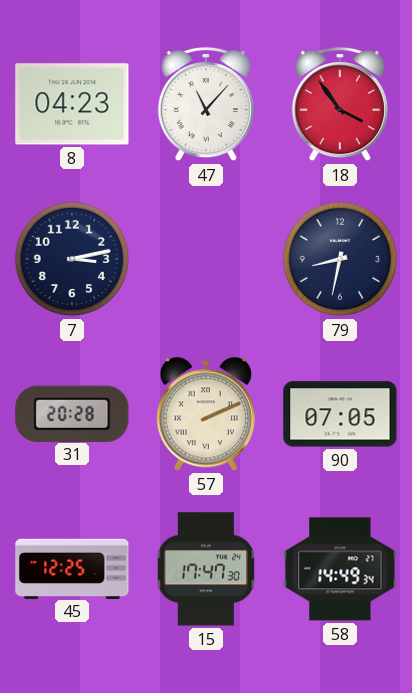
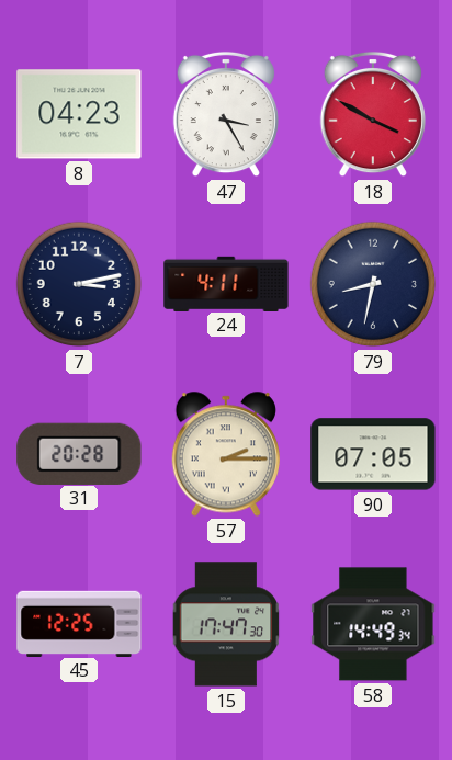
47: 11:07 -> 3:25 (226, 114)
18: 3:54 -> 3:50 (373, 114)
24: none -> 4:11 (226, 283)
57: 2:11 -> 2:15 (226, 454)
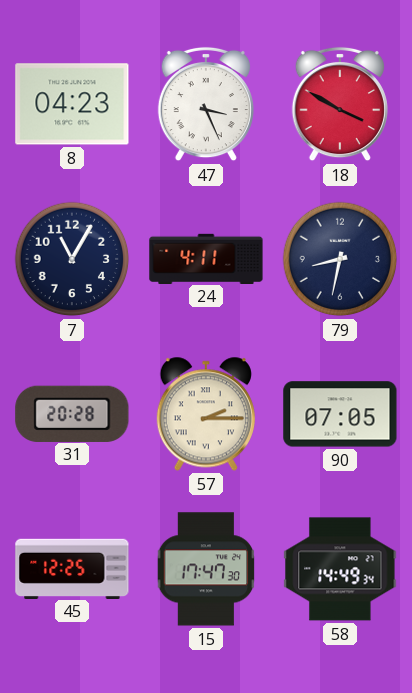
47: 3:25 -> 3:26 (206, 104)
7: 3:13 -> 11:05 (72, 259)
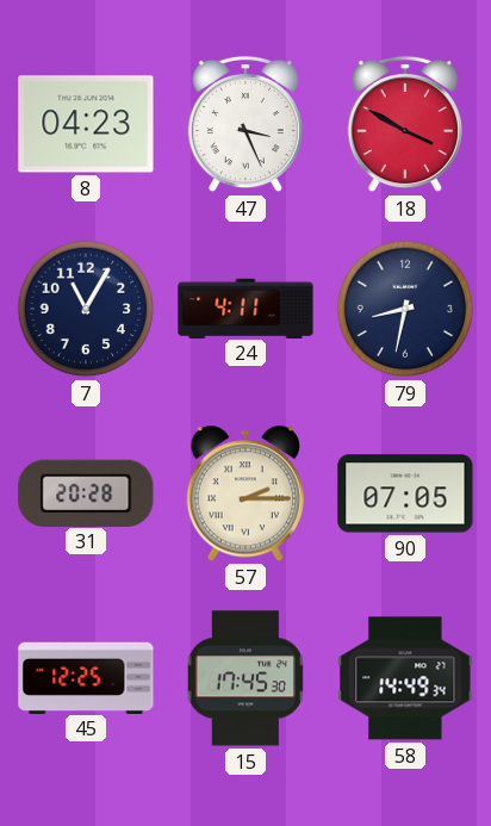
15: 17:47 -> 17:45 (245, 678)
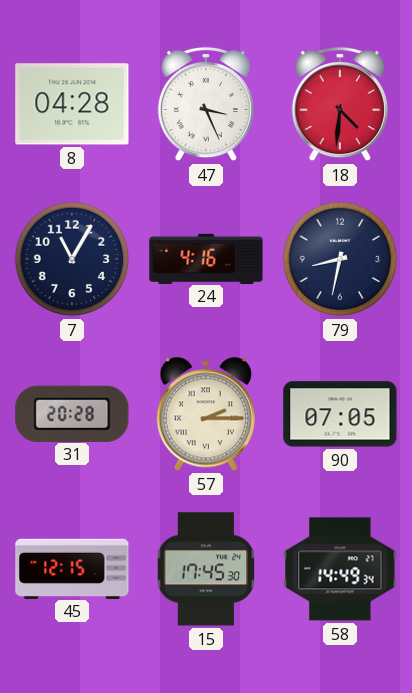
8: 04:23 -> 04:28 (72, 104)
18: 3:50 -> 4:31 (340, 104)
24: 4:11 -> 4:16 (206, 258)
45: 12:25 -> 12:15 (72, 568)
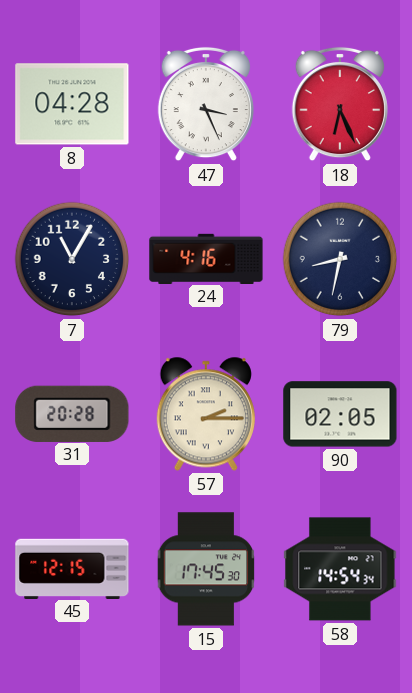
18: 4:31 -> 6:26 (340, 104)
90: 07:05 -> 02:05 (340, 414)
58: 14:49 -> 14:54 (340, 569)
